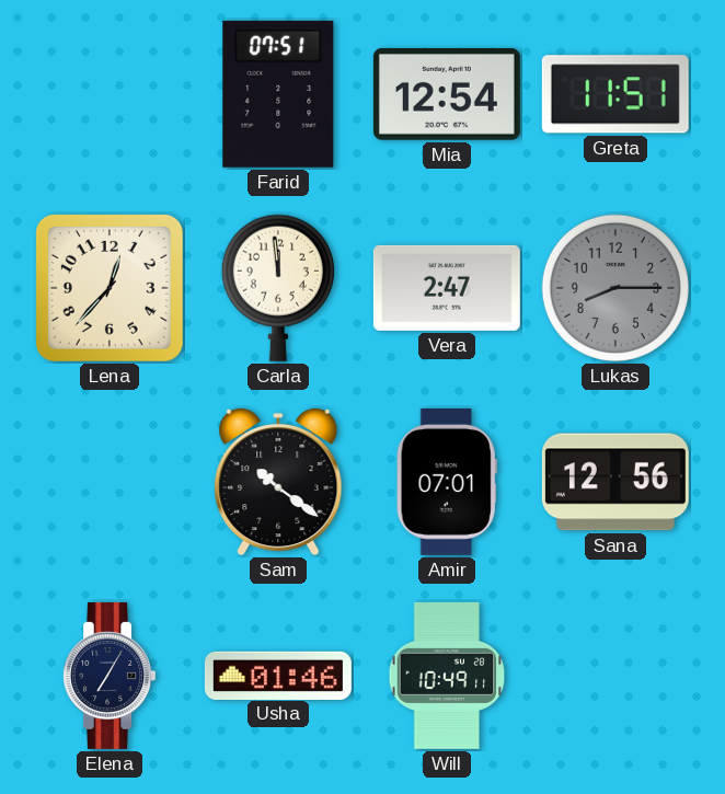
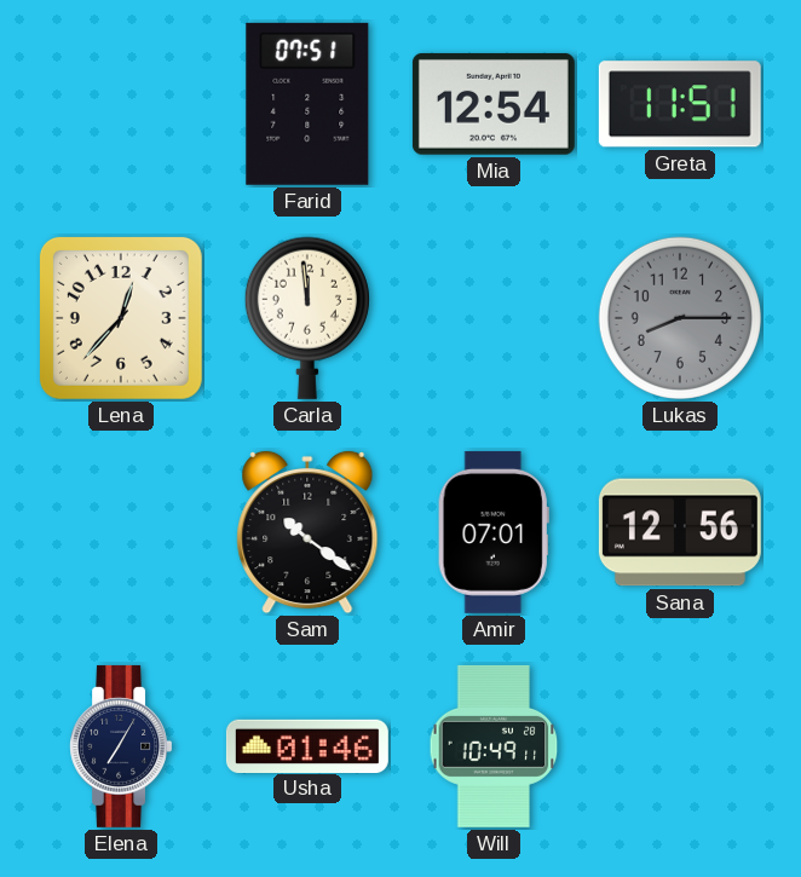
Vera: 2:47 -> none (447, 288)
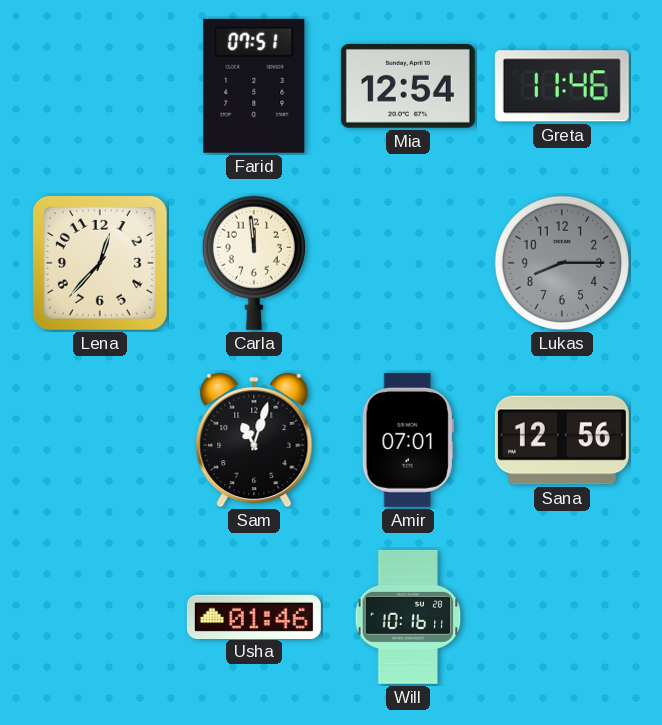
Greta: 11:51 -> 11:46 (562, 86)
Sam: 10:21 -> 11:03 (254, 440)
Elena: 7:05 -> none (120, 746)
Will: 10:49 -> 10:16 (408, 617)
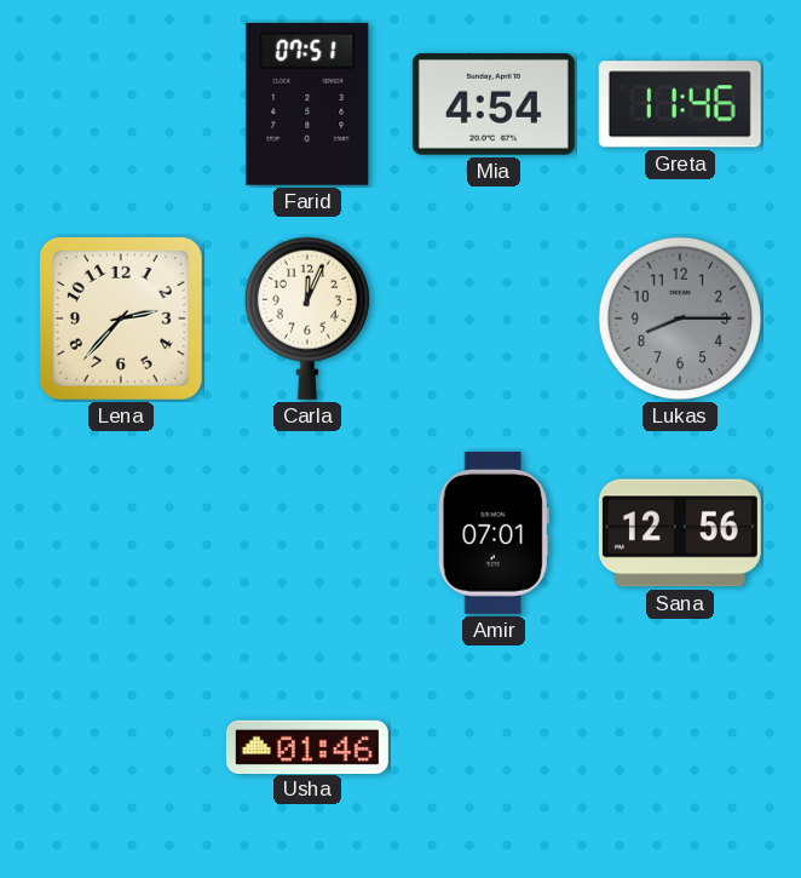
Mia: 12:54 -> 4:54 (494, 104)
Lena: 12:37 -> 2:37 (121, 319)
Carla: 11:59 -> 12:04 (307, 319)
Sam: 11:03 -> none (254, 440)
Will: 10:16 -> none (408, 617)
